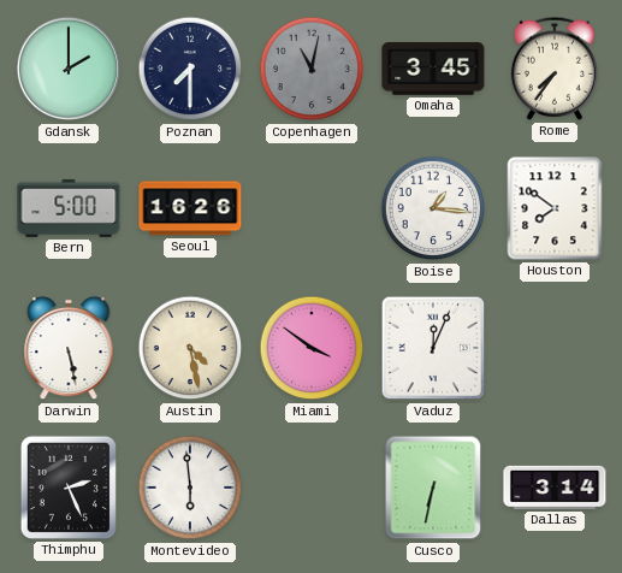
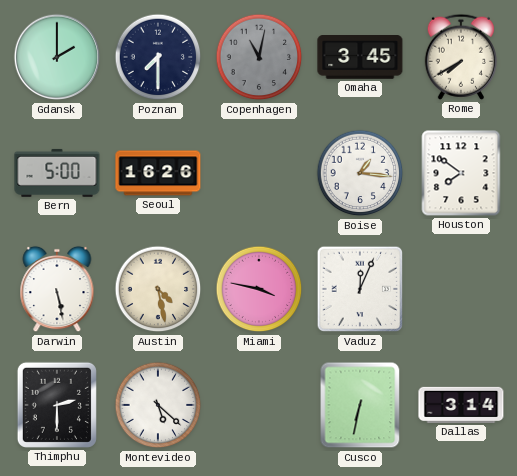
Rome: 7:36 -> 7:40 (460, 57)
Miami: 3:51 -> 3:47 (259, 289)
Thimphu: 2:26 -> 2:30 (57, 405)
Montevideo: 5:59 -> 5:22 (158, 405)
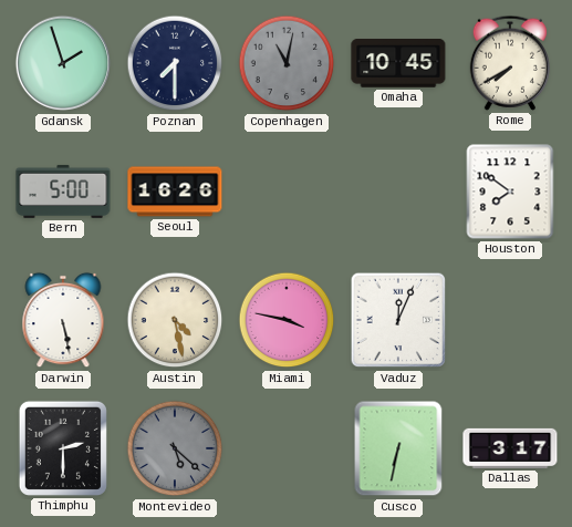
Gdansk: 2:00 -> 1:57 (63, 63)
Omaha: 3:45 -> 10:45 (398, 64)
Boise: 1:16 -> none (360, 173)
Montevideo dial: white -> grey (175, 448)
Dallas: 3:14 -> 3:17 (510, 448)
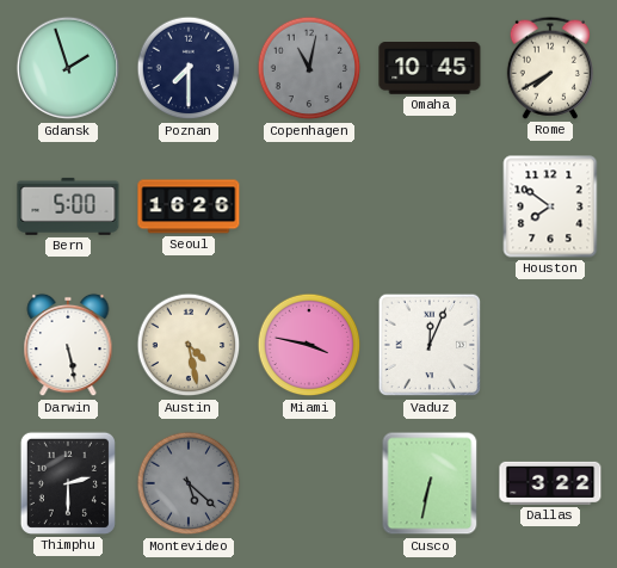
Dallas: 3:17 -> 3:22 (550, 483)
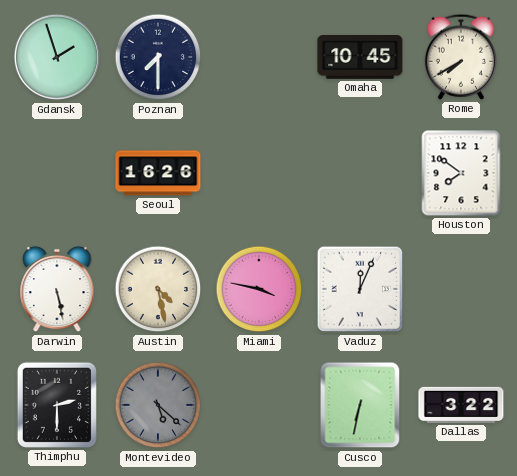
Copenhagen: 11:02 -> none (309, 68)
Bern: 5:00 -> none (68, 206)
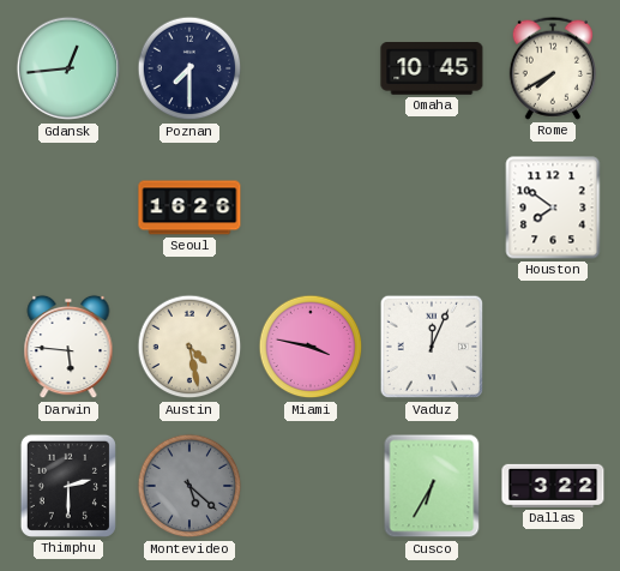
Gdansk: 1:57 -> 12:44 (68, 68)
Darwin: 5:28 -> 5:46 (68, 347)
Cusco: 6:32 -> 6:35 (432, 486)
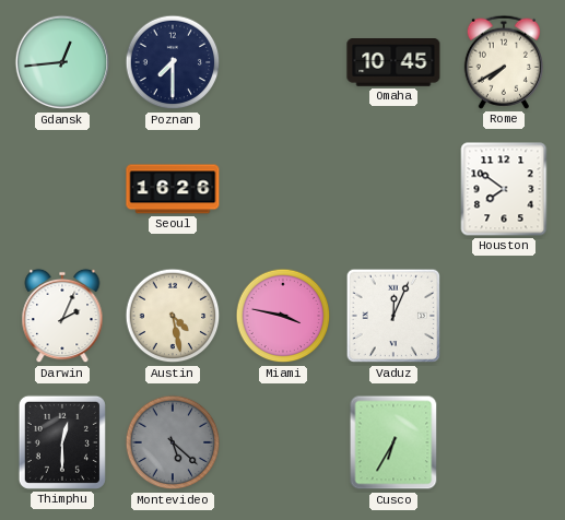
Darwin: 5:46 -> 2:04 (62, 316)
Thimphu: 2:30 -> 12:30 (62, 442)
Dallas: 3:22 -> none (553, 486)
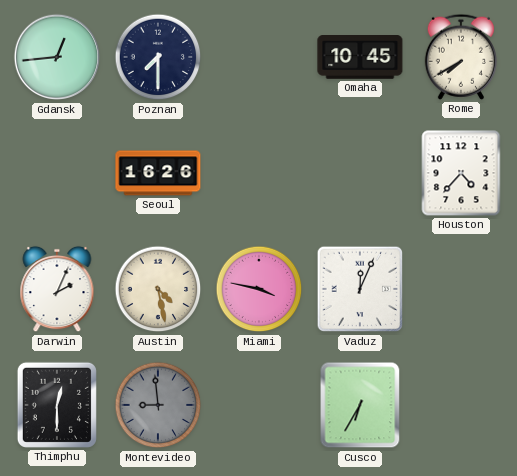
Houston: 7:51 -> 4:37 (461, 173)
Montevideo: 5:22 -> 8:59 (158, 405)
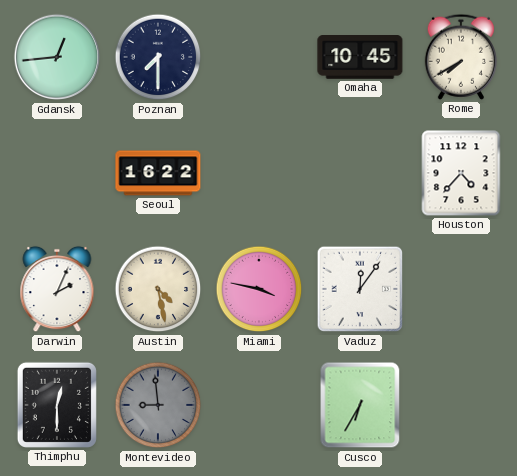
Seoul: 16:26 -> 16:22 (158, 173)
Vaduz: 12:04 -> 12:06 (360, 289)
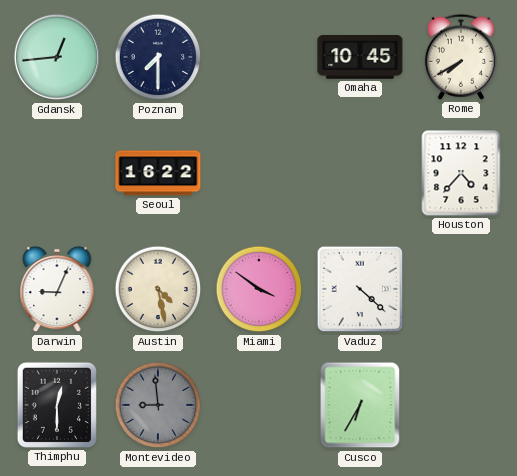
Darwin: 2:04 -> 9:04 (57, 289)
Miami: 3:47 -> 3:51 (259, 289)
Vaduz: 12:06 -> 4:22 (360, 289)
